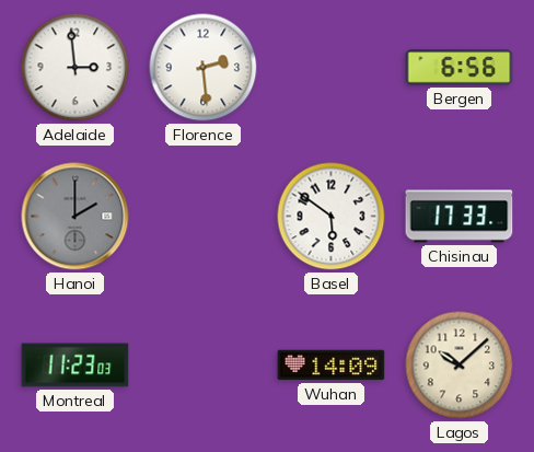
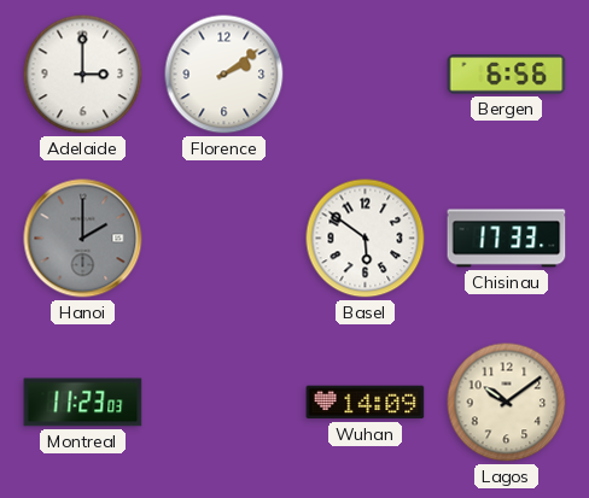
Adelaide: 2:59 -> 3:00 (83, 75)
Florence: 2:29 -> 2:09 (224, 75)
Lagos: 10:08 -> 10:09 (507, 403)
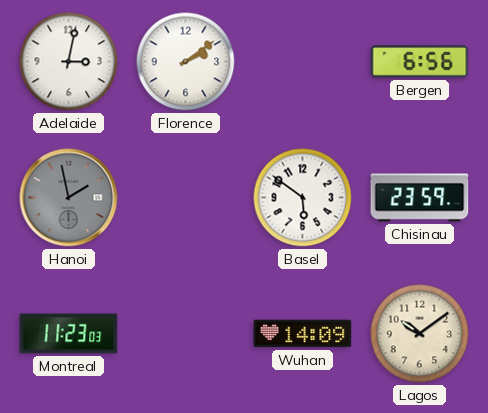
Adelaide: 3:00 -> 3:02 (69, 62)
Hanoi: 2:00 -> 1:58 (69, 198)
Chisinau: 17:33 -> 23:59 (420, 198)
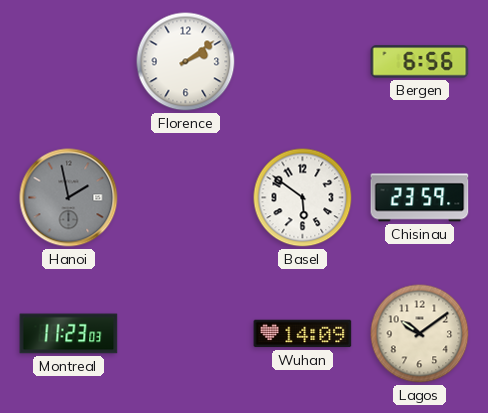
Adelaide: 3:02 -> none (69, 62)
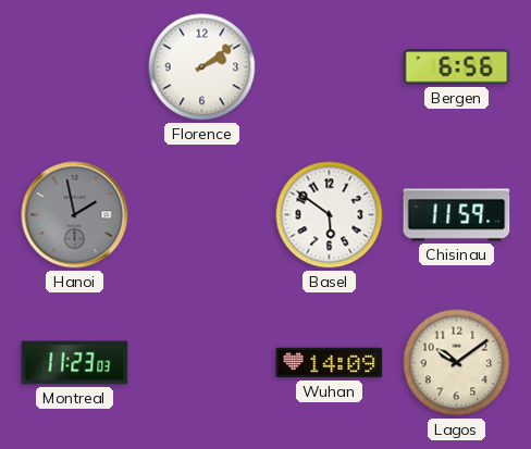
Chisinau: 23:59 -> 11:59 (457, 215)
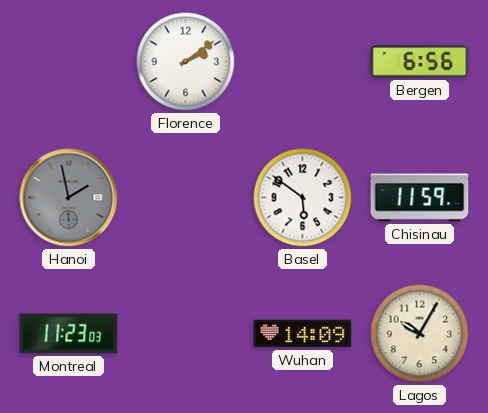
Lagos: 10:09 -> 10:05 (420, 334)
